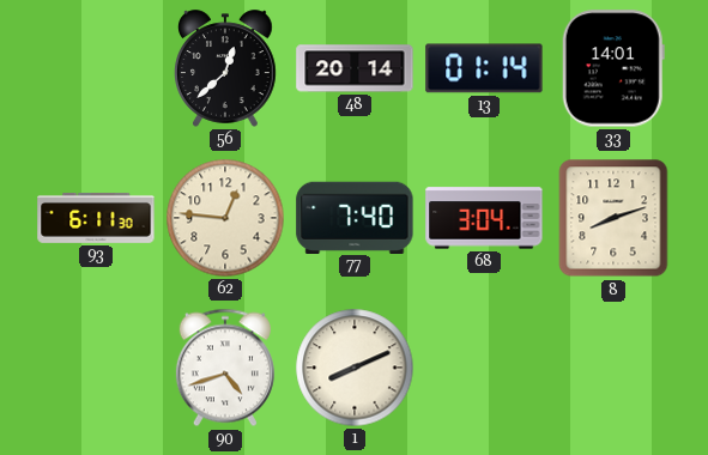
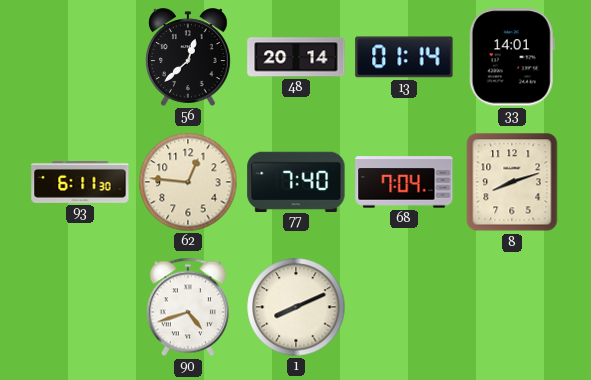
68: 3:04 -> 7:04 (404, 182)
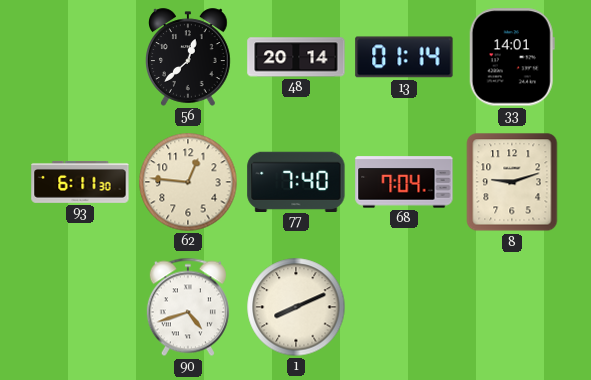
8: 8:12 -> 9:12 (512, 182)
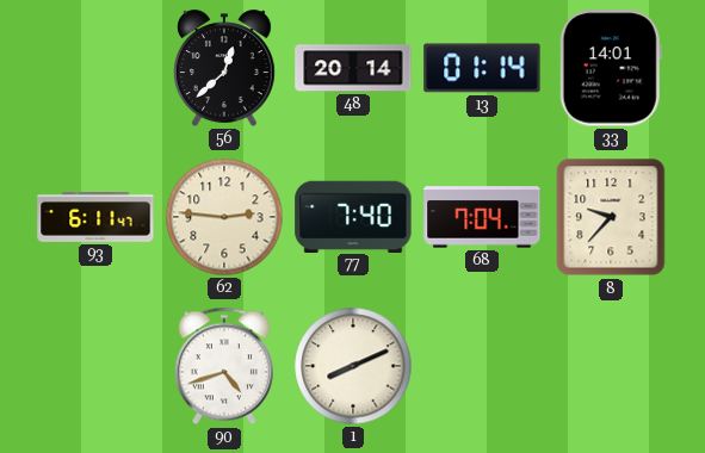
93: 6:11:30 -> 6:11:47 (95, 218)
62: 12:46 -> 2:46 (224, 217)
8: 9:12 -> 9:37 (611, 217)
